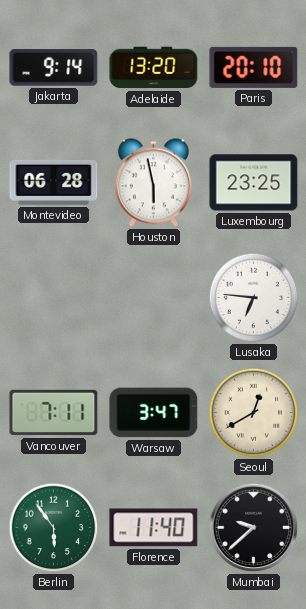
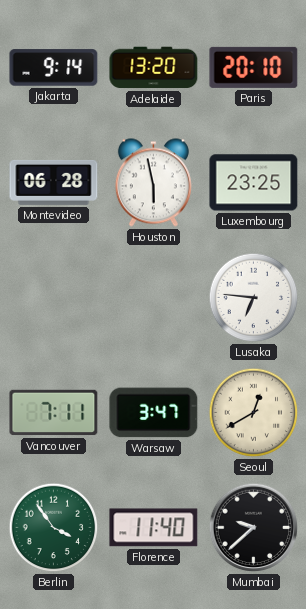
Berlin: 5:54 -> 3:54 (54, 528)
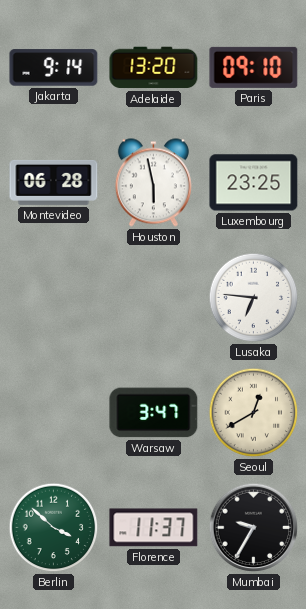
Paris: 20:10 -> 09:10 (254, 67)
Vancouver: 7:11 -> none (54, 413)
Berlin: 3:54 -> 3:52 (54, 528)
Florence: 11:40 -> 11:37 (154, 528)
Mumbai: 9:38 -> 9:35 (254, 528)
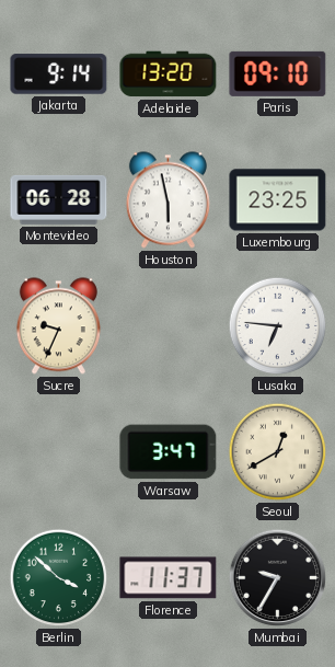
Sucre: none -> 9:34 (58, 326)
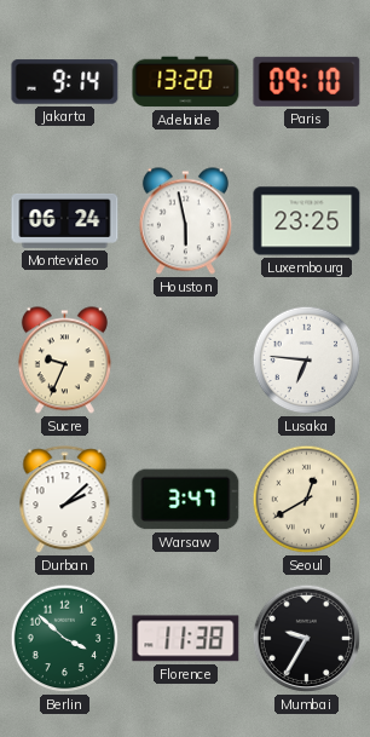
Montevideo: 06:28 -> 06:24 (65, 220)
Durban: none -> 2:08 (65, 500)
Florence: 11:37 -> 11:38 (186, 639)
